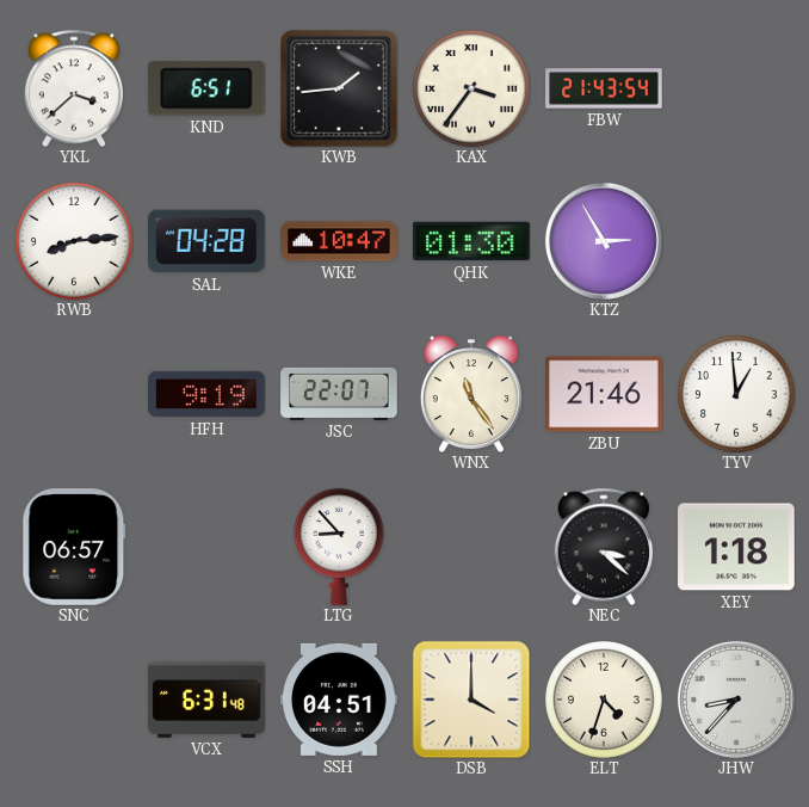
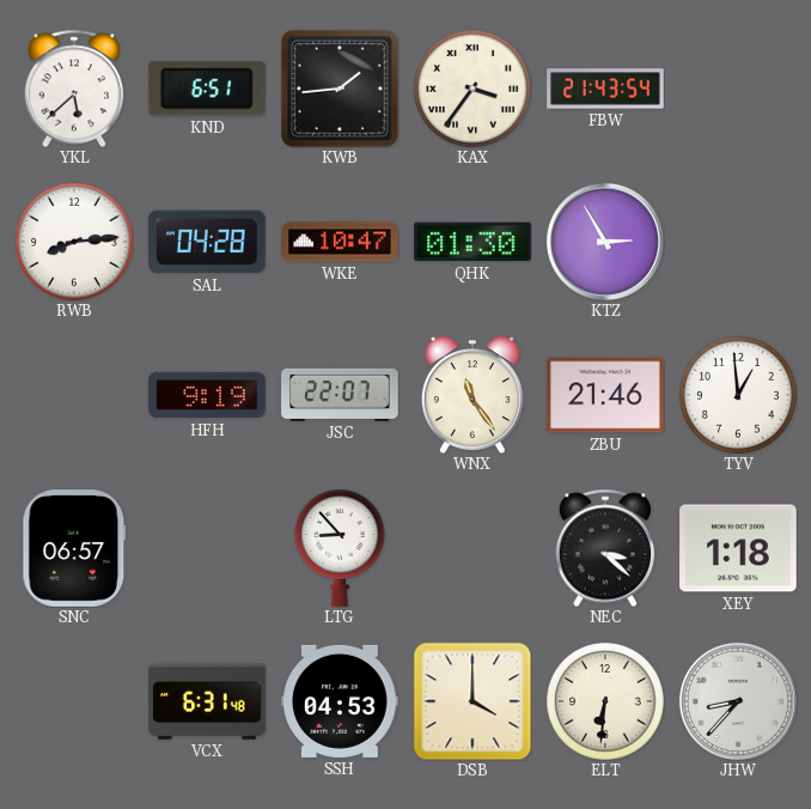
YKL: 3:38 -> 5:38 (74, 89)
SSH: 04:51 -> 04:53 (340, 701)
ELT: 4:33 -> 6:31 (606, 702)
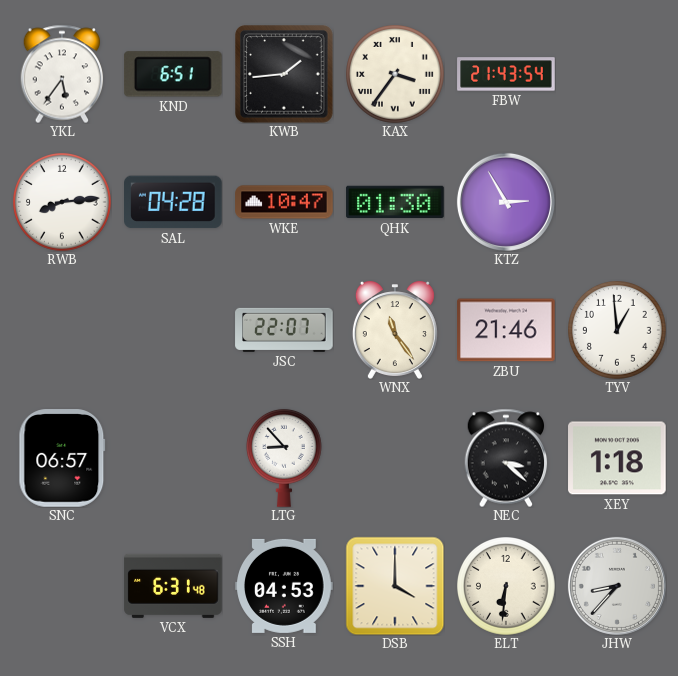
YKL: 5:38 -> 5:36 (62, 74)
HFH: 9:19 -> none (207, 395)
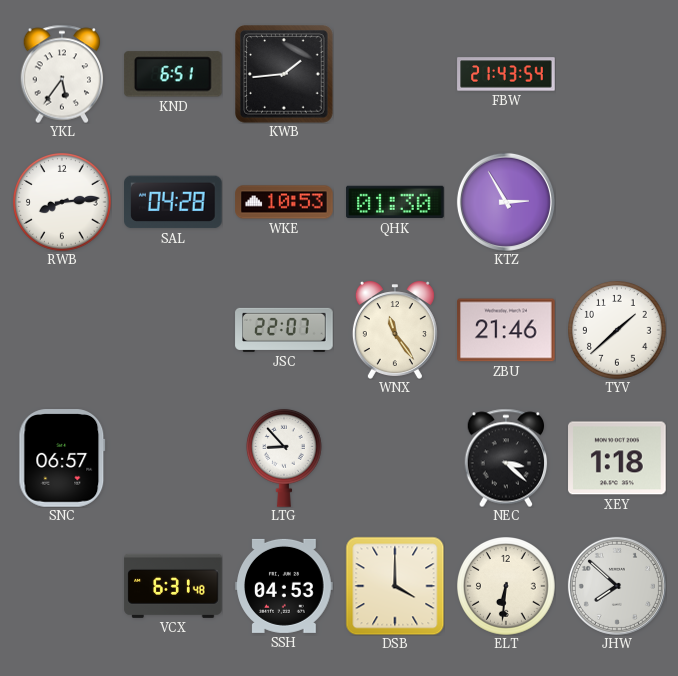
KAX: 3:36 -> none (396, 75)
WKE: 10:47 -> 10:53 (284, 202)
TYV: 12:59 -> 1:38 (618, 331)
JHW: 8:37 -> 7:52 (617, 586)
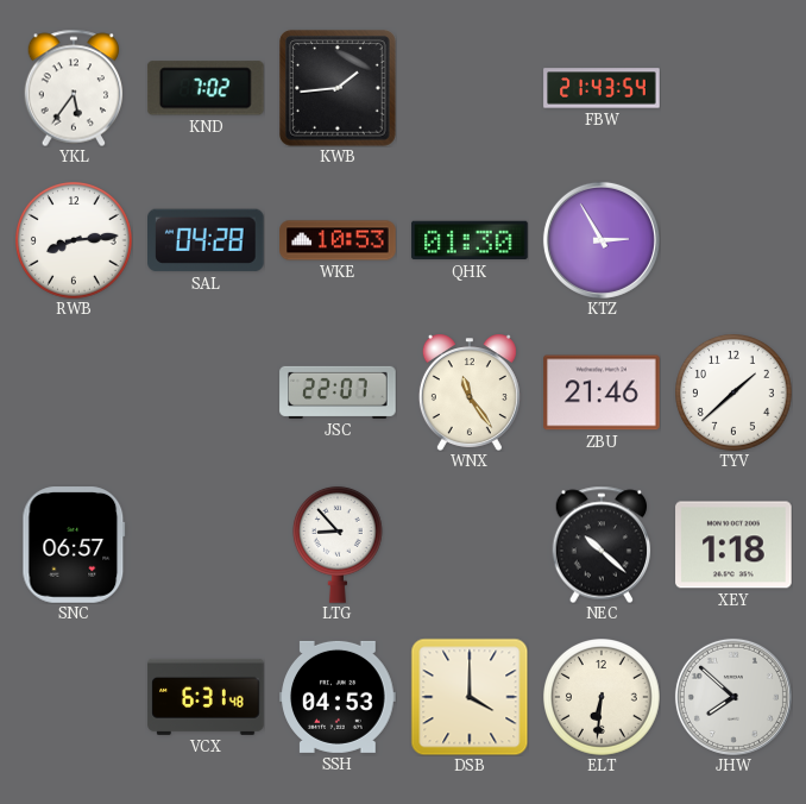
KND: 6:51 -> 7:02 (206, 88)
NEC: 3:22 -> 10:22 (602, 545)
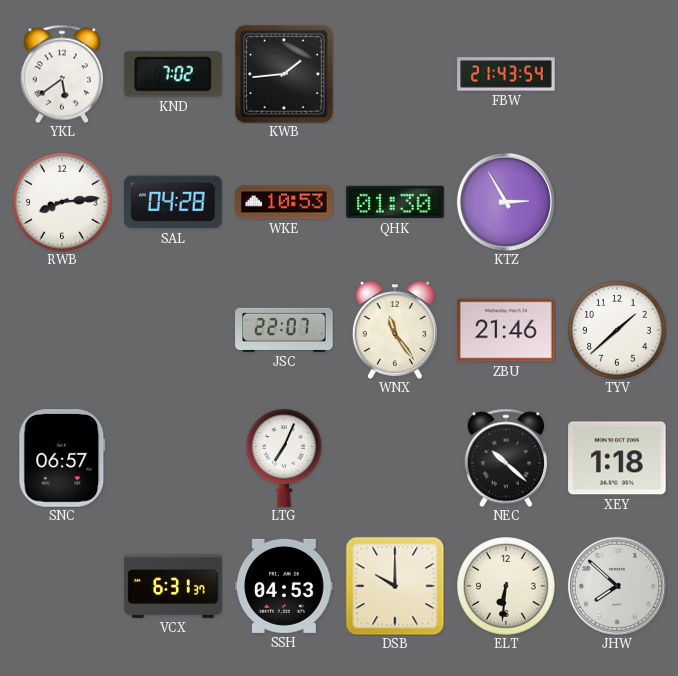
YKL: 5:36 -> 5:39 (62, 74)
LTG: 8:53 -> 7:04 (284, 458)
VCX: 6:31:48 -> 6:31:37 (173, 586)
DSB: 4:00 -> 10:00 (395, 586)
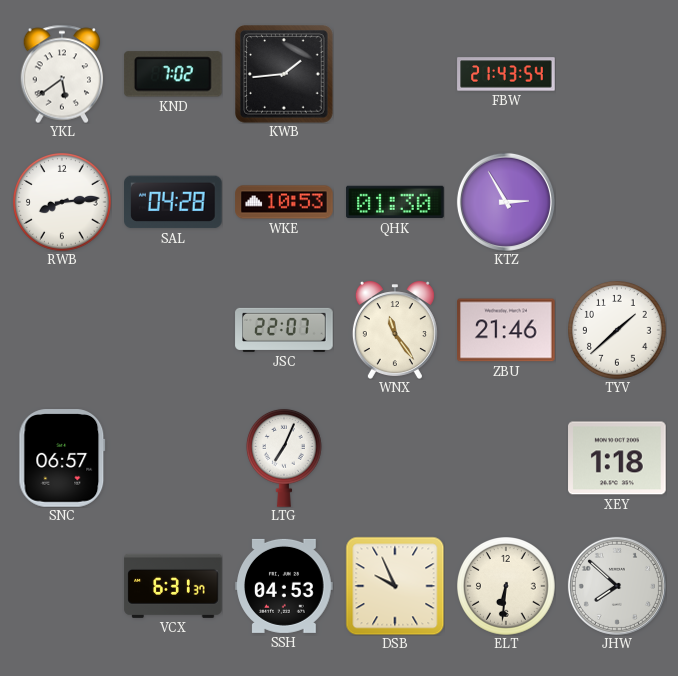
NEC: 10:22 -> none (506, 458)
DSB: 10:00 -> 9:56 (395, 586)
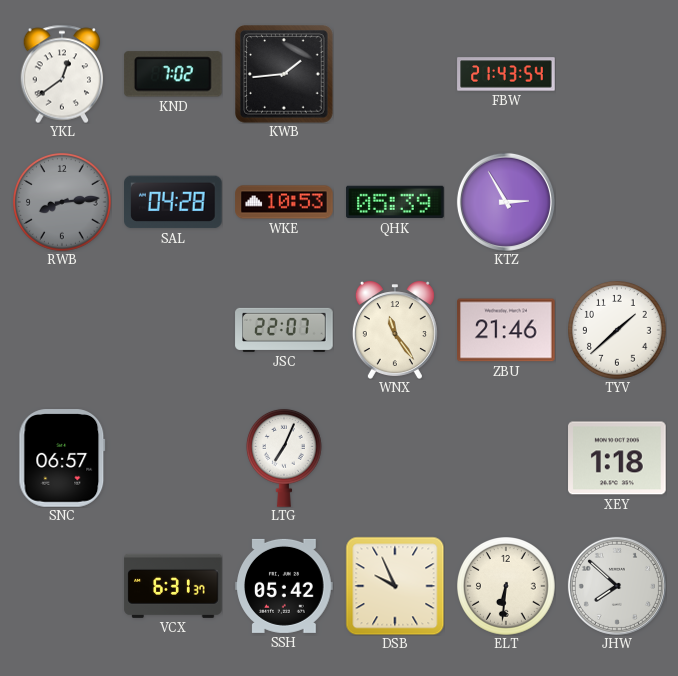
YKL: 5:39 -> 12:39 (62, 74)
RWB dial: white -> grey (63, 203)
QHK: 01:30 -> 05:39 (395, 202)
SSH: 04:53 -> 05:42 (284, 586)
